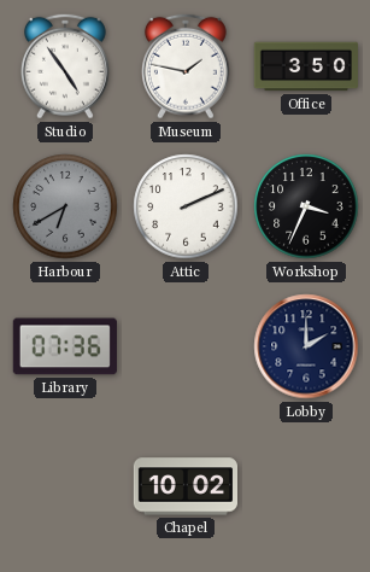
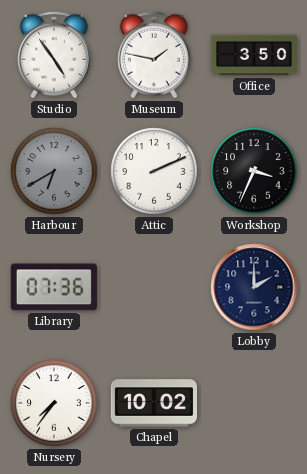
Nursery: none -> 7:36 (54, 403)
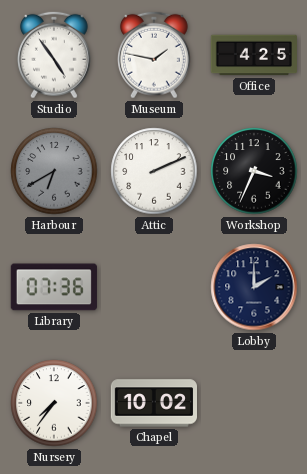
Office: 3:50 -> 4:25 (253, 55)
